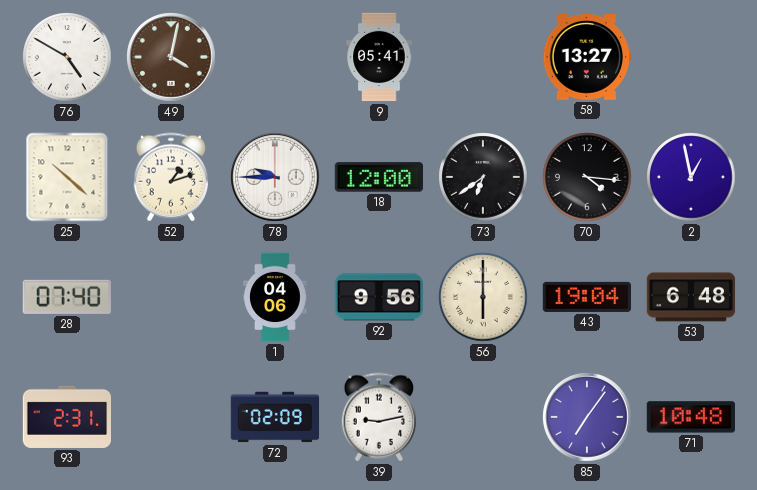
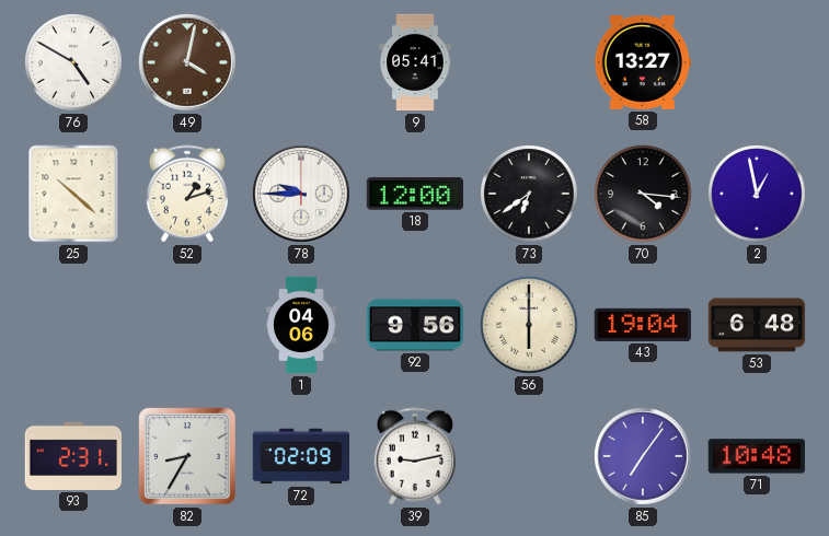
28: 07:40 -> none (67, 297)
82: none -> 8:35 (187, 456)
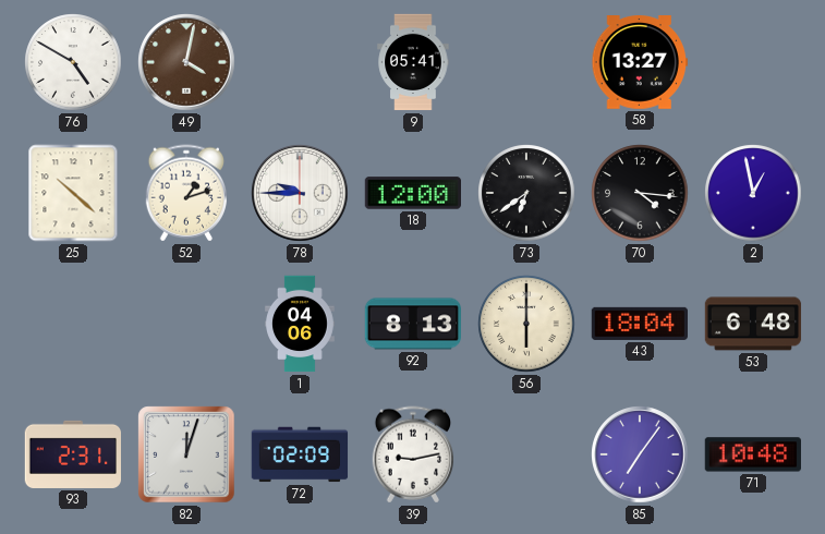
92: 9:56 -> 8:13 (413, 324)
43: 19:04 -> 18:04 (639, 324)
82: 8:35 -> 12:03 (186, 454)
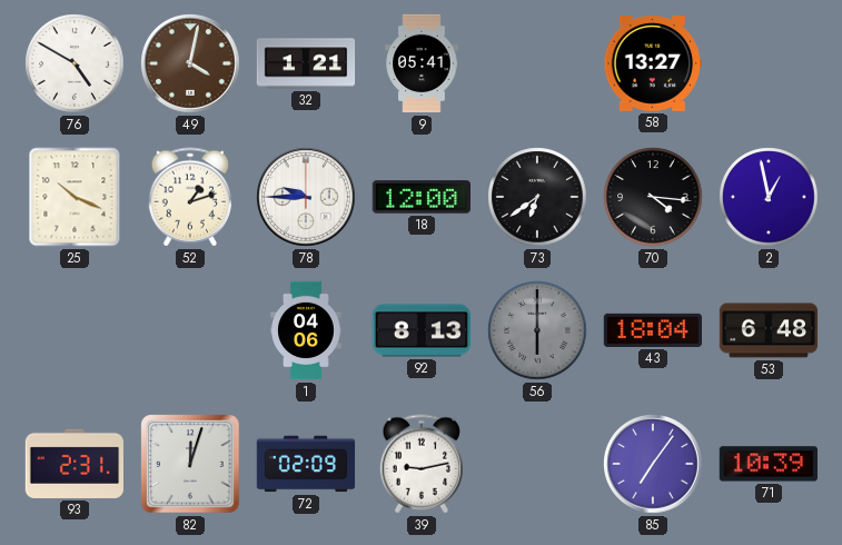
32: none -> 1:21 (306, 63)
25: 10:22 -> 10:19 (75, 197)
56 dial: cream -> grey (537, 330)
71: 10:48 -> 10:39 (767, 464)
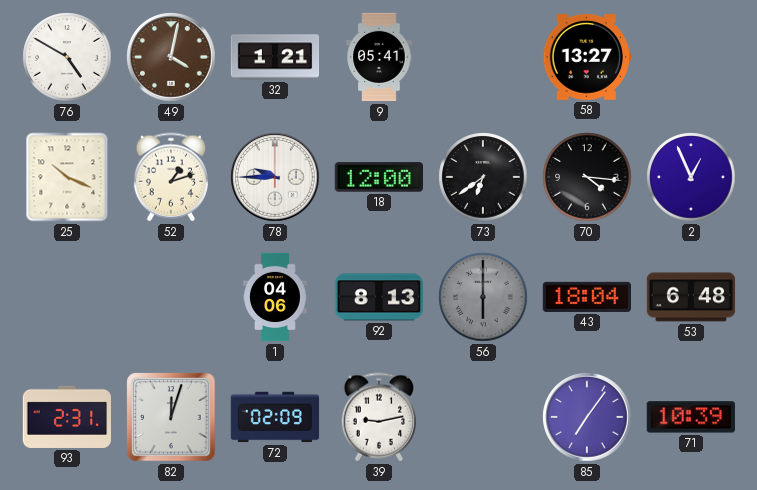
2: 12:58 -> 12:56 (691, 177)
